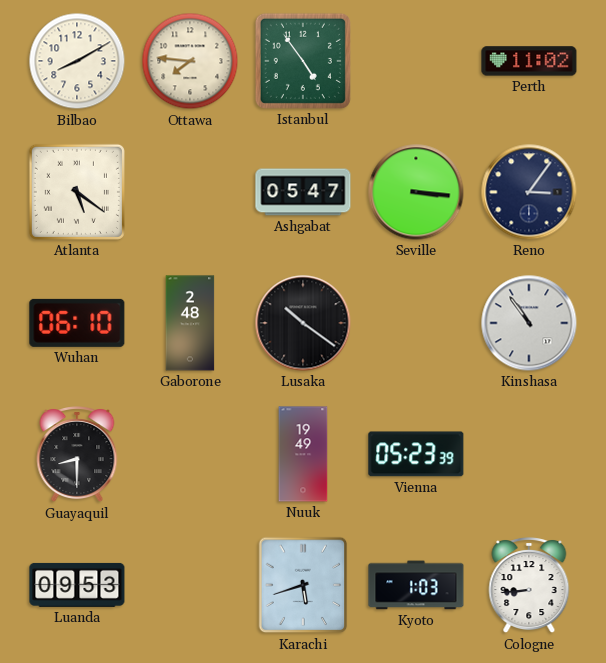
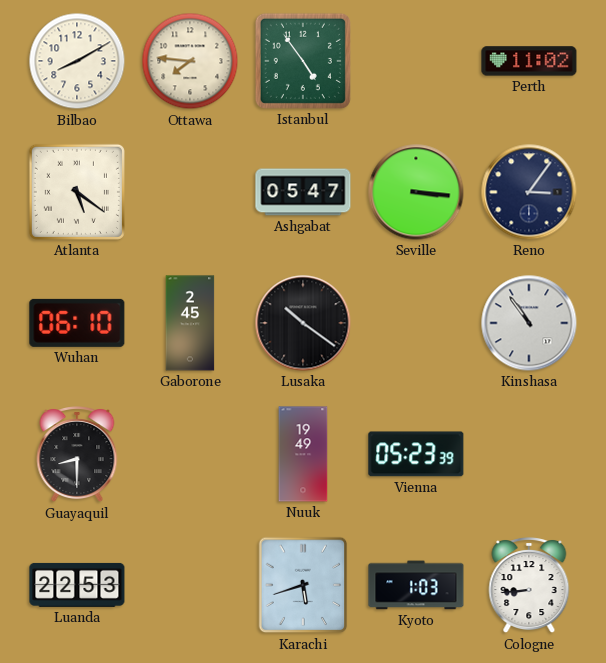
Gaborone: 2:48 -> 2:45 (190, 323)
Luanda: 09:53 -> 22:53 (77, 585)
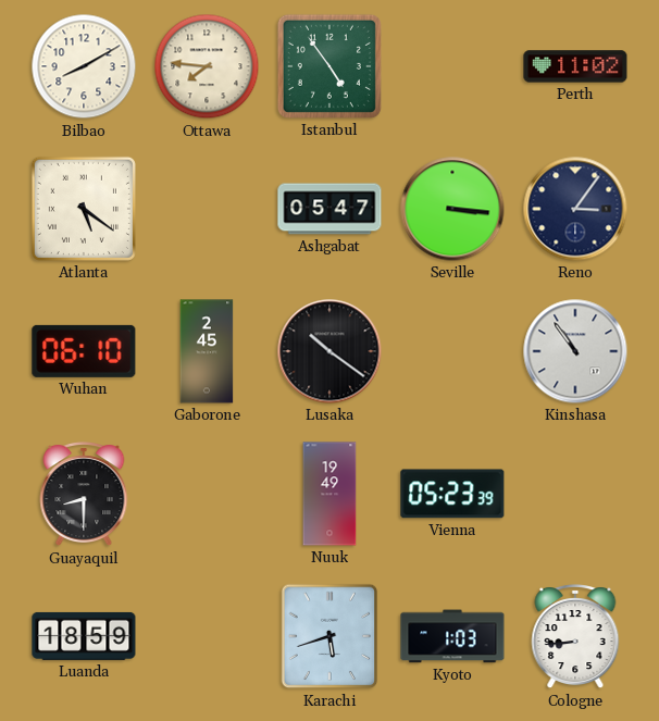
Luanda: 22:53 -> 18:59 (84, 636)
